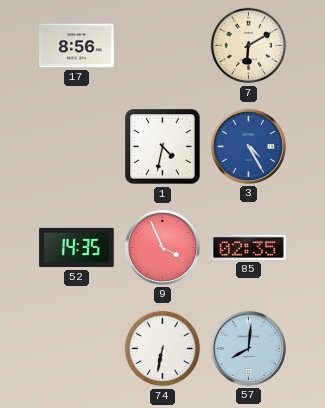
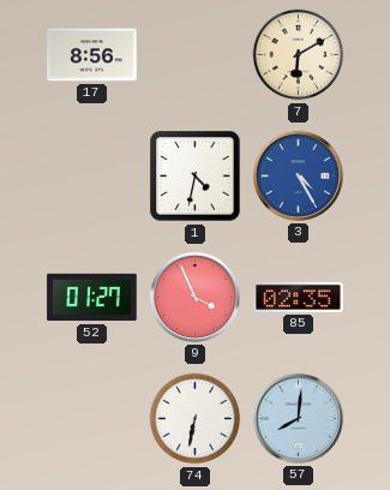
52: 14:35 -> 01:27 (92, 298)
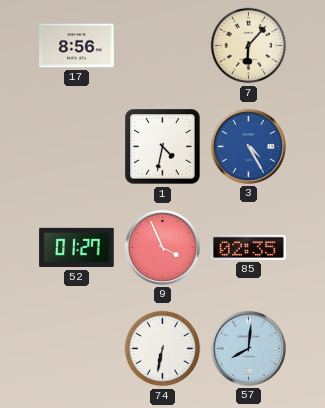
7: 6:10 -> 6:07 (249, 46)
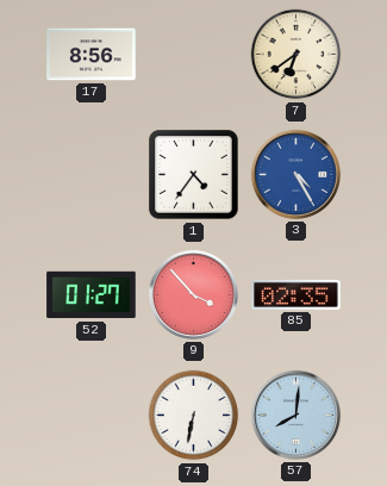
7: 6:07 -> 6:39 (297, 55)
1: 4:32 -> 4:36 (194, 175)
9: 3:56 -> 3:53 (193, 294)
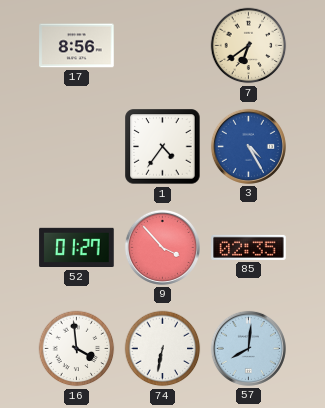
16: none -> 3:59 (77, 349)
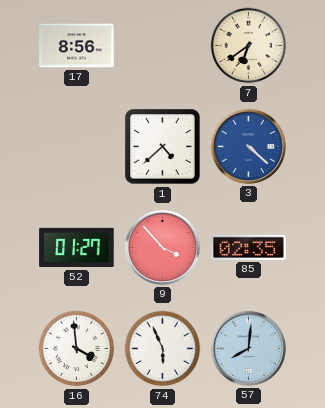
1: 4:36 -> 4:38 (163, 147)
3: 4:25 -> 4:22 (248, 146)
74: 6:32 -> 5:56 (163, 349)
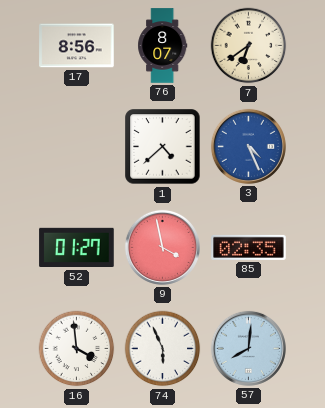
76: none -> 8:07 (163, 46)
3: 4:22 -> 4:26 (248, 146)
9: 3:53 -> 3:58 (162, 247)
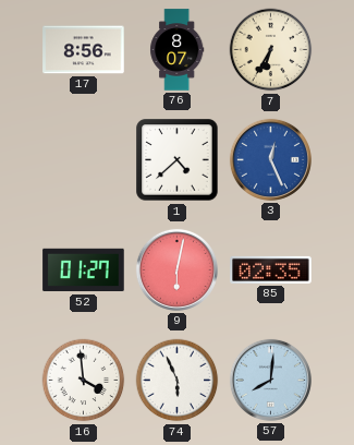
7: 6:39 -> 6:35 (271, 50)
3: 4:26 -> 12:26 (270, 159)
9: 3:58 -> 6:02 (176, 269)
